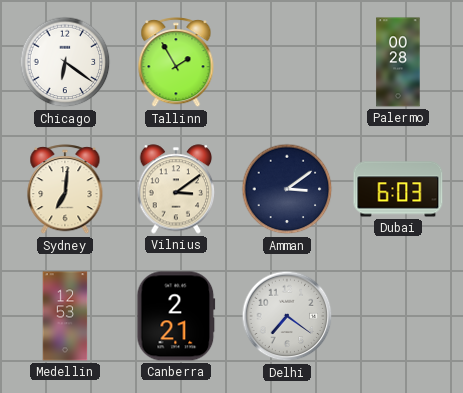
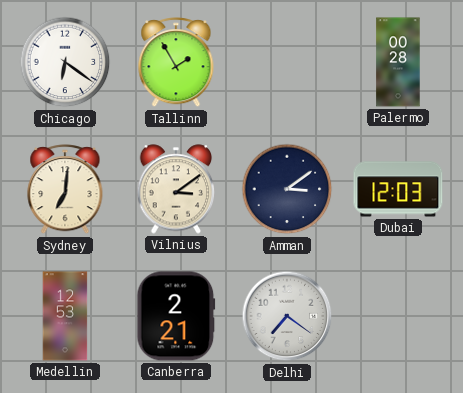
Dubai: 6:03 -> 12:03 (398, 189)
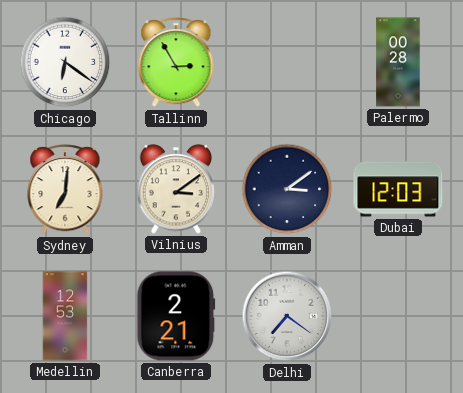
Tallinn: 1:55 -> 2:55 (176, 63)
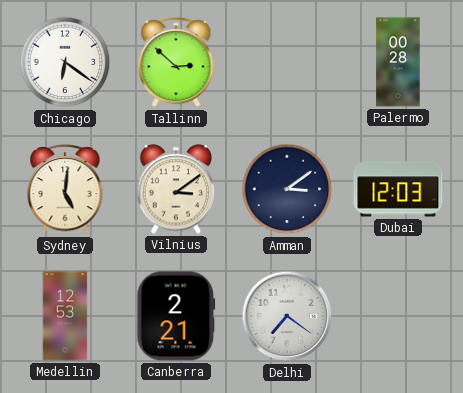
Tallinn: 2:55 -> 2:52 (176, 63)
Sydney: 7:01 -> 5:01 (65, 190)
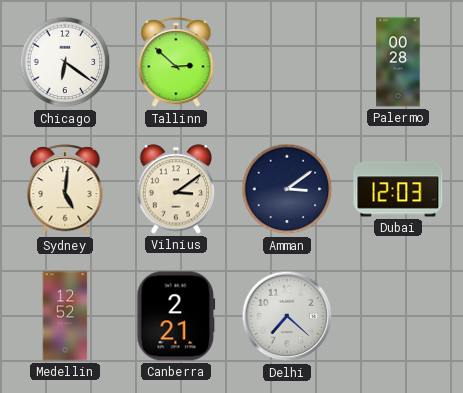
Medellin: 12:53 -> 12:52 (65, 316)
Delhi: 7:21 -> 7:22 (287, 316)
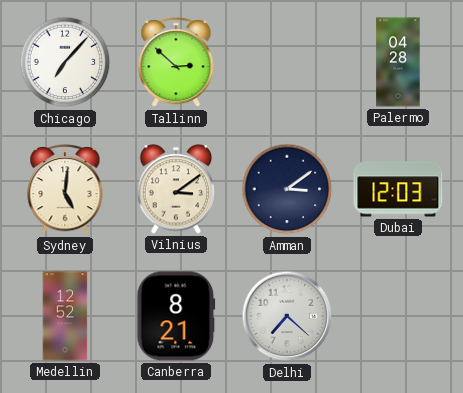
Chicago: 6:21 -> 7:07 (65, 62)
Palermo: 00:28 -> 04:28 (398, 62)
Canberra: 2:21 -> 8:21 (176, 316)
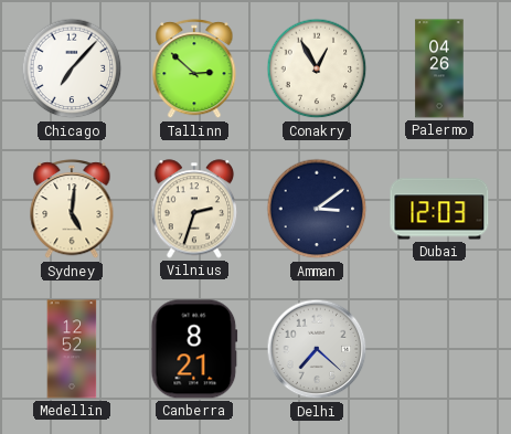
Conakry: none -> 12:55 (317, 68)
Palermo: 04:28 -> 04:26 (439, 68)
Vilnius: 3:09 -> 2:33 (194, 209)
